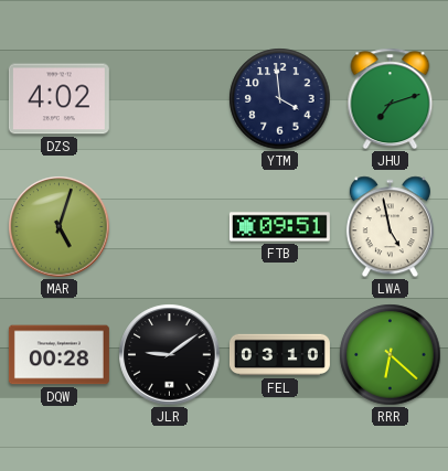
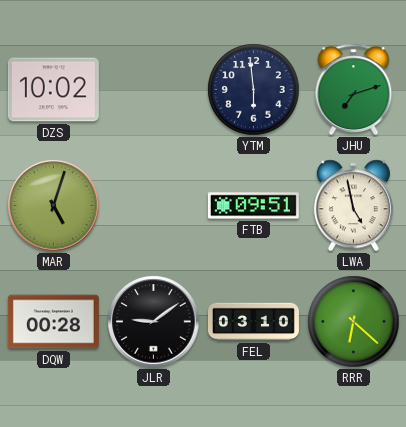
DZS: 4:02 -> 10:02 (53, 90)
YTM: 3:59 -> 5:59 (254, 90)
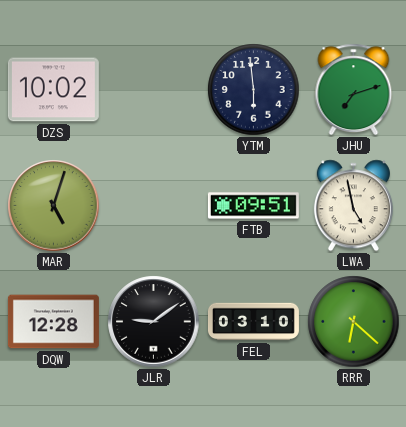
DQW: 00:28 -> 12:28 (53, 322)
